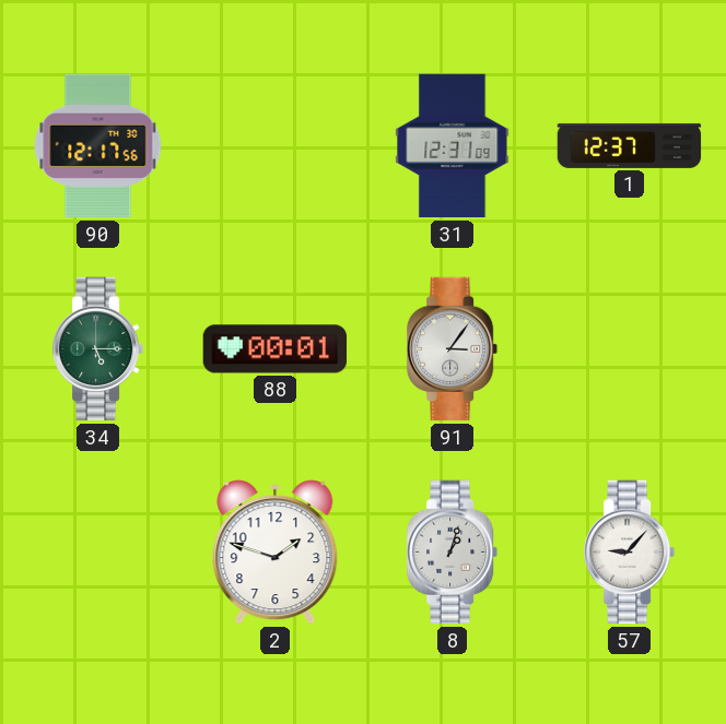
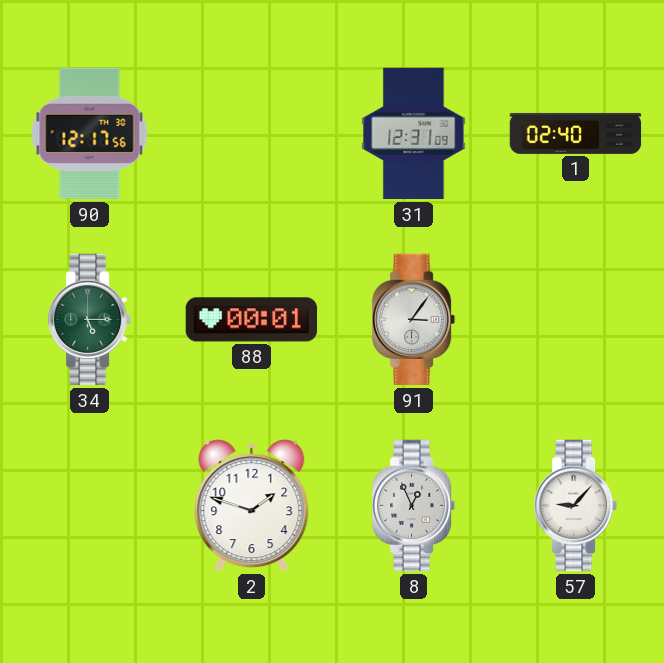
1: 12:37 -> 02:40 (576, 133)
8: 1:03 -> 12:56 (414, 506)
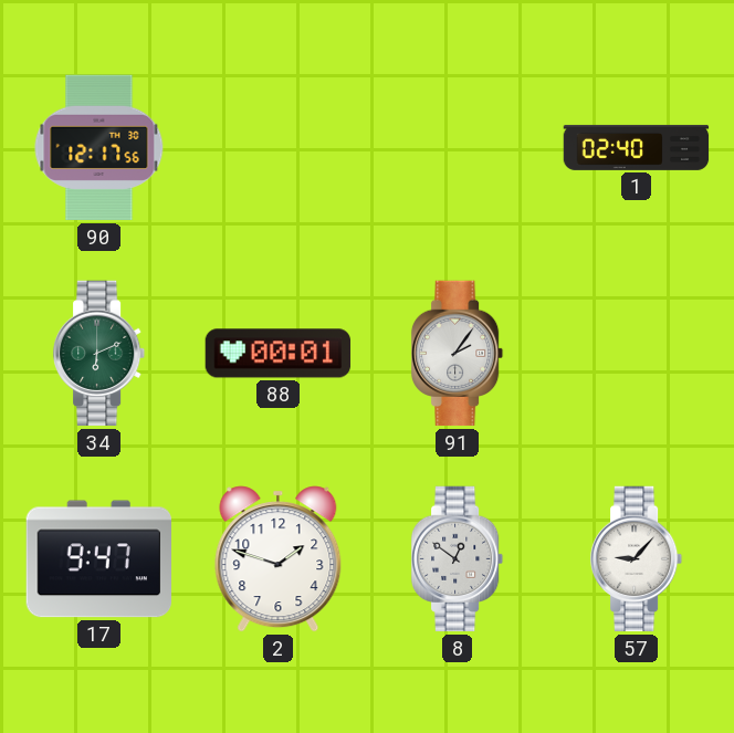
31: 12:31 -> none (414, 134)
34: 5:15 -> 6:11 (99, 354)
91: 3:06 -> 2:06 (458, 354)
17: none -> 9:47 (98, 559)
8: 12:56 -> 12:51 (458, 559)
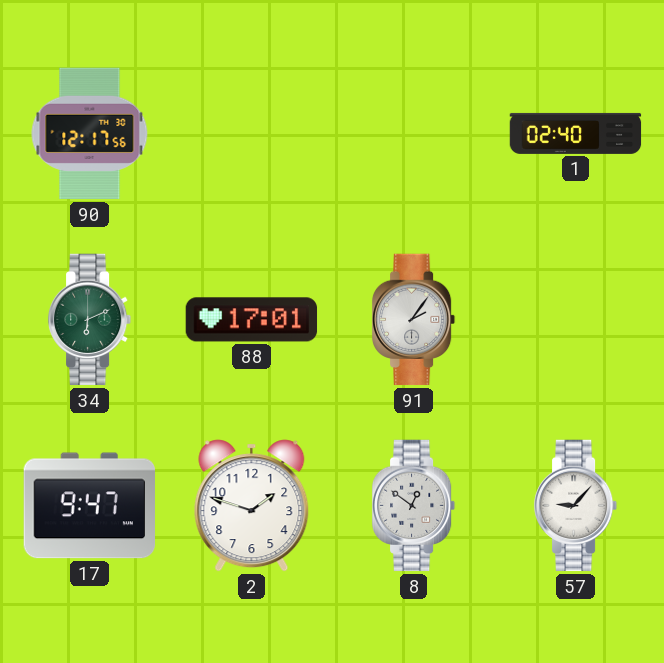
88: 00:01 -> 17:01 (252, 320)
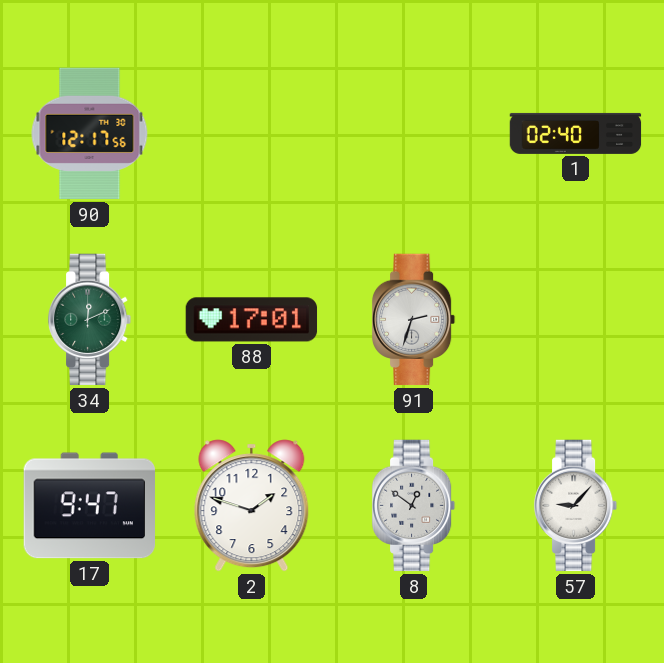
34: 6:11 -> 12:11 (90, 320)
91: 2:06 -> 2:33 (414, 320)
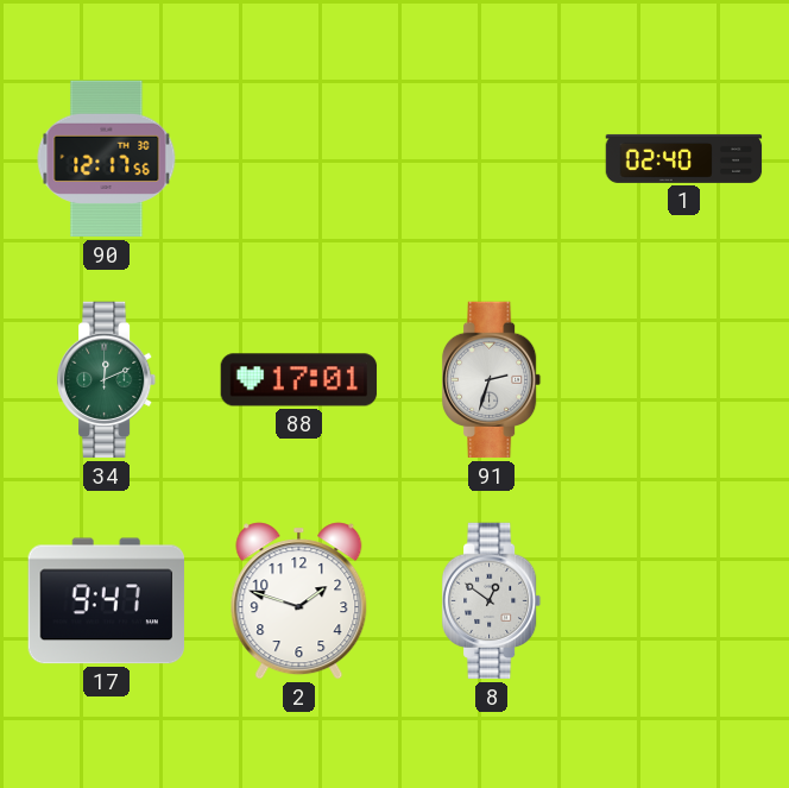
57: 9:07 -> none (576, 506)
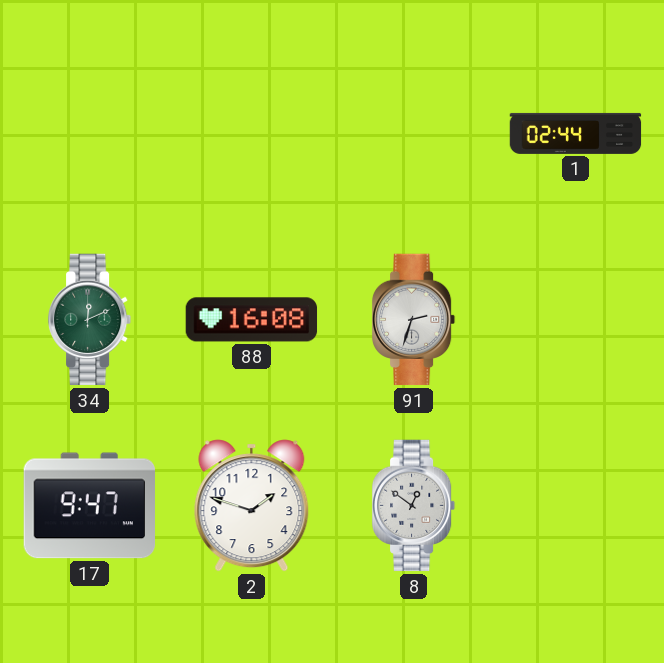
90: 12:17 -> none (107, 159)
1: 02:40 -> 02:44 (576, 133)
88: 17:01 -> 16:08 (252, 320)
